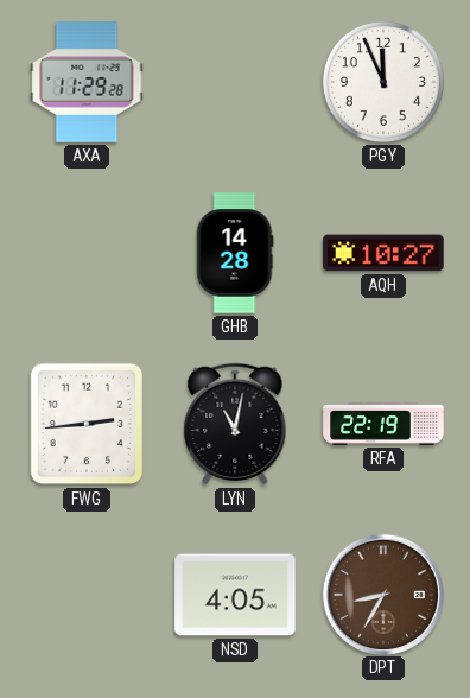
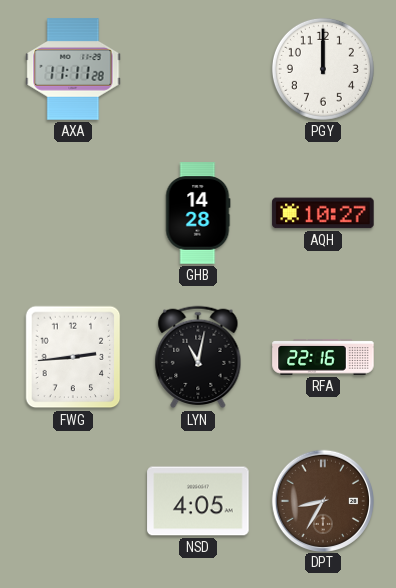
AXA: 11:29 -> 11:11 (73, 69)
PGY: 11:56 -> 12:00 (323, 69)
RFA: 22:19 -> 22:16 (323, 357)
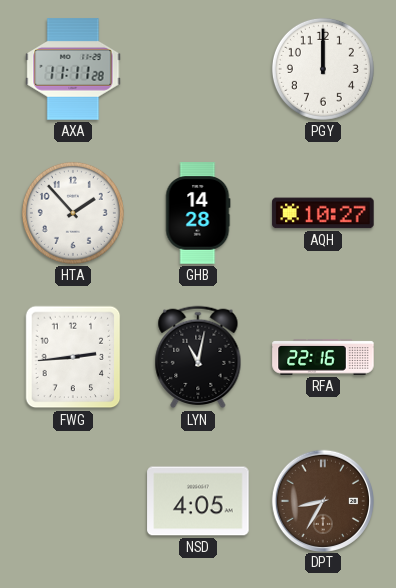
HTA: none -> 1:53 (73, 213)
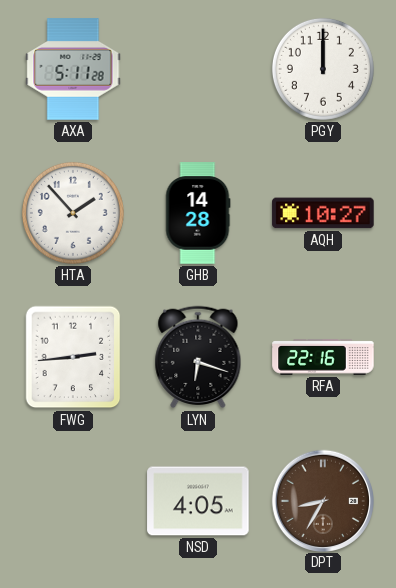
AXA: 11:11 -> 5:11 (73, 69)
LYN: 11:02 -> 6:18 (198, 357)
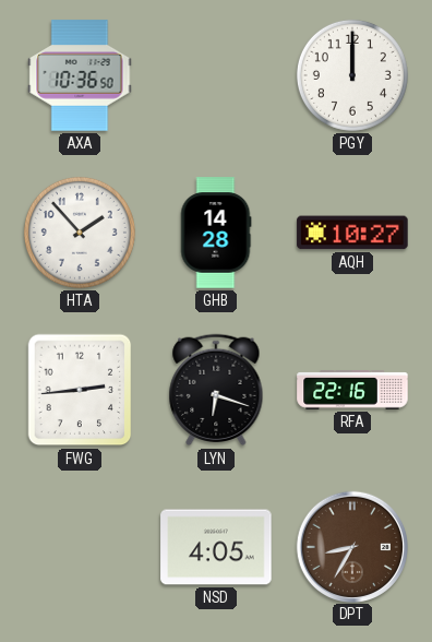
AXA: 5:11 -> 10:36 (80, 75)
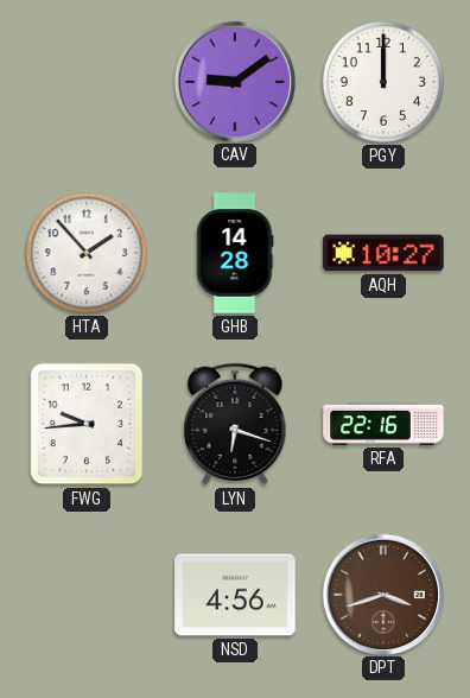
AXA: 10:36 -> none (80, 75)
CAV: none -> 9:09 (234, 81)
FWG: 2:44 -> 9:44 (87, 424)
NSD: 4:05 -> 4:56 (235, 595)
DPT: 8:35 -> 3:42 (382, 594)
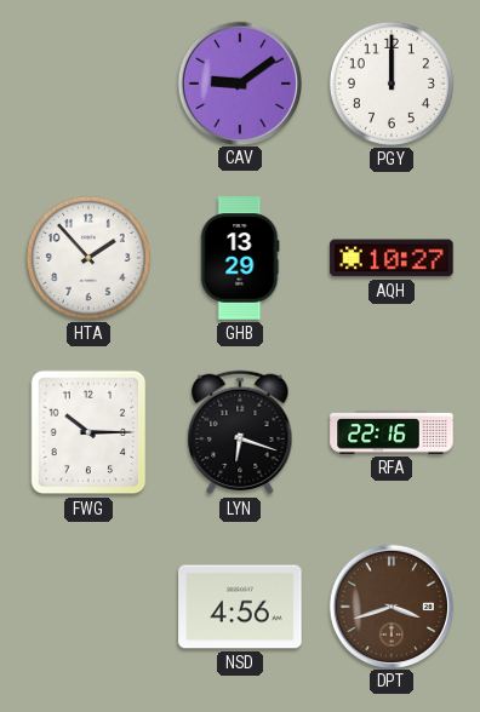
GHB: 14:28 -> 13:29 (240, 258)
FWG: 9:44 -> 10:15 (88, 432)
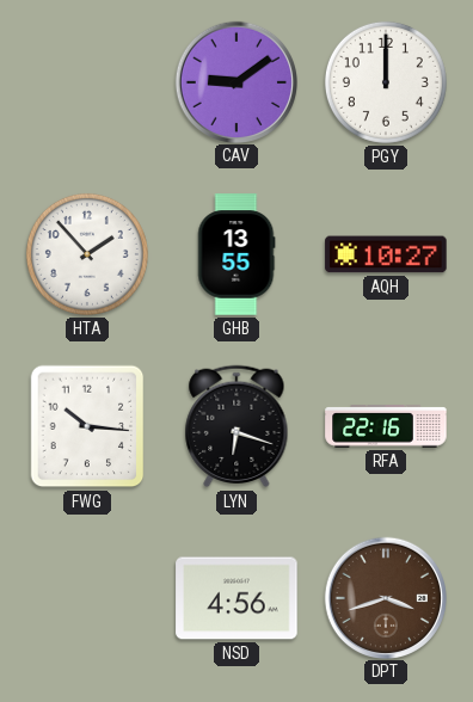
GHB: 13:29 -> 13:55 (236, 254)
FWG: 10:15 -> 10:16 (87, 426)
